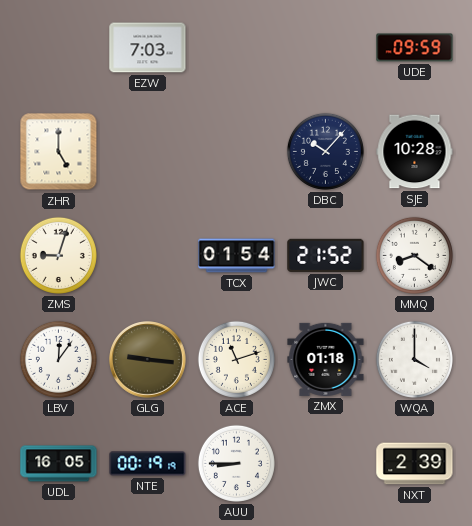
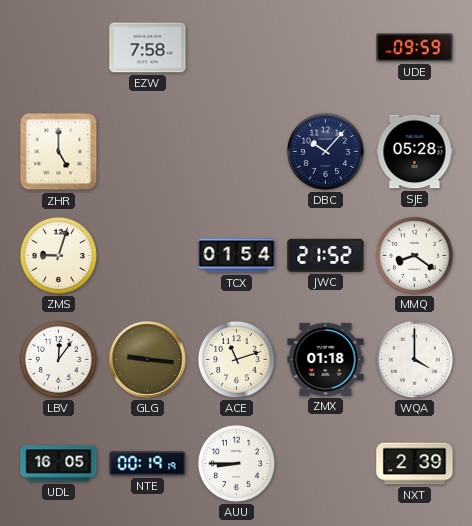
EZW: 7:03 -> 7:58 (148, 48)
SJE: 10:28 -> 05:28 (415, 152)
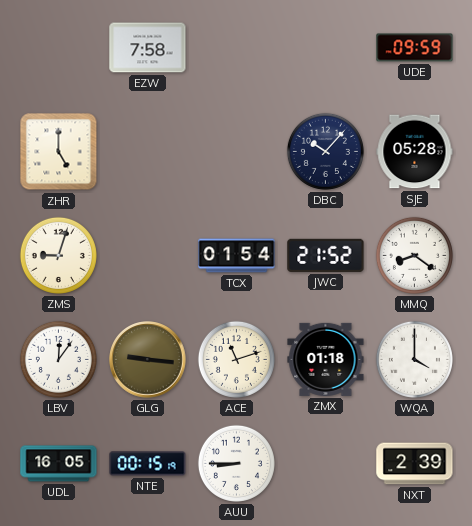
NTE: 00:19 -> 00:15 (148, 464)
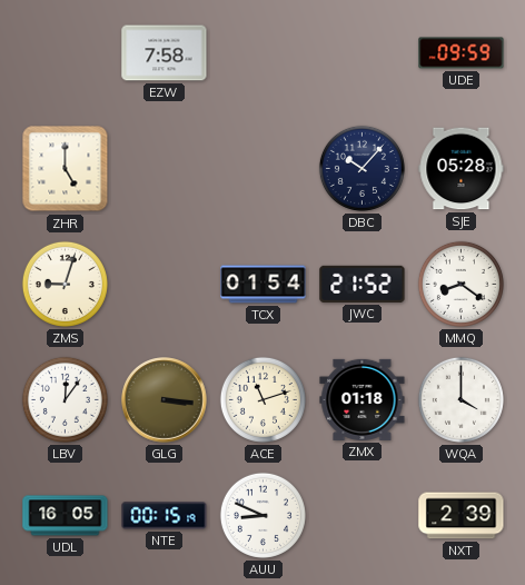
GLG: 9:16 -> 3:16 (165, 400)
AUU: 8:45 -> 8:49 (262, 515)
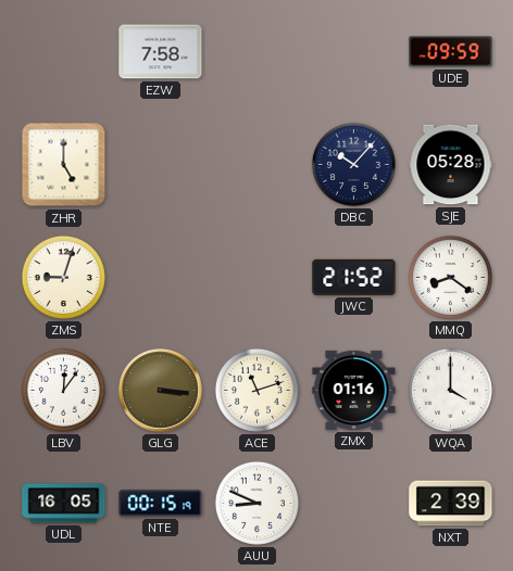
TCX: 01:54 -> none (264, 285)
ZMX: 01:18 -> 01:16 (354, 390)
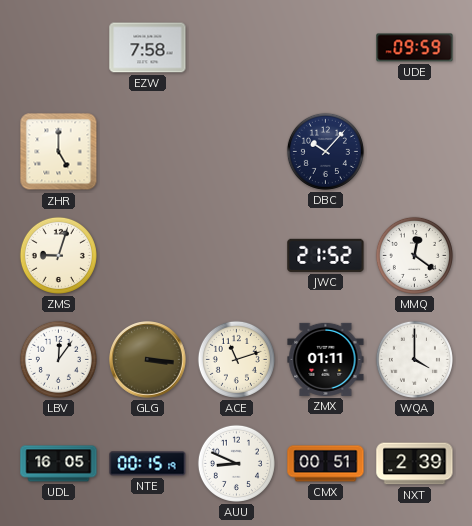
SJE: 05:28 -> none (451, 165)
MMQ: 8:21 -> 12:21 (414, 255)
ZMX: 01:16 -> 01:11 (326, 359)
CMX: none -> 00:51 (326, 464)
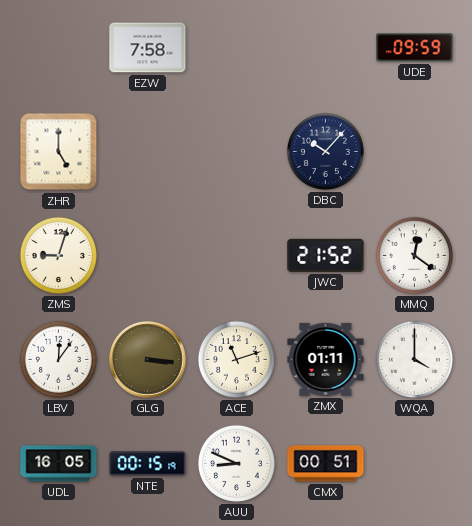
NXT: 2:39 -> none (415, 464)
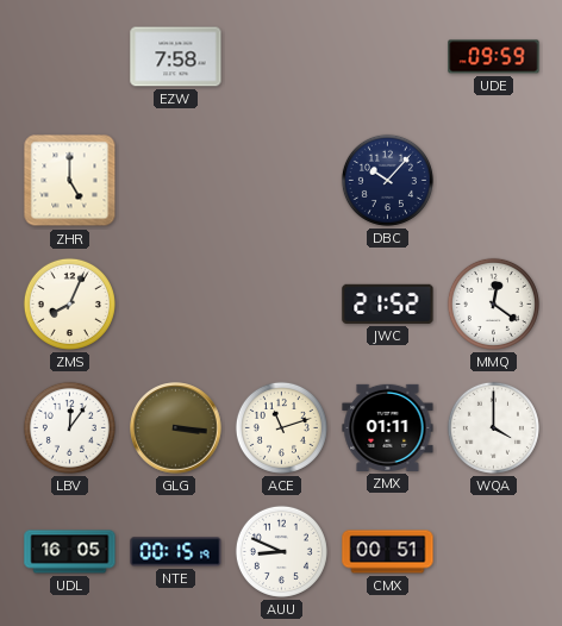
ZMS: 9:03 -> 8:04 (69, 303)
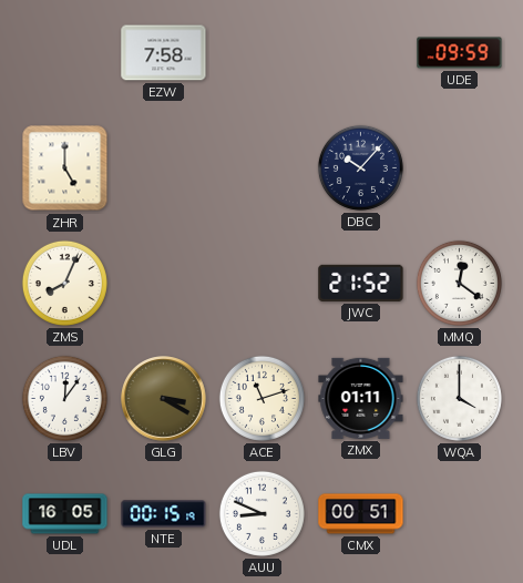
GLG: 3:16 -> 3:20 (164, 399)
